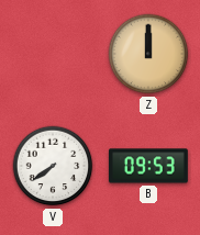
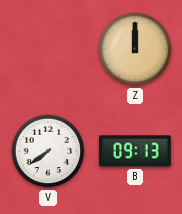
B: 09:53 -> 09:13 (135, 151)
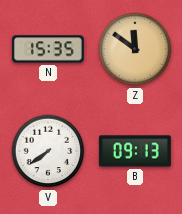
N: none -> 15:35 (48, 49)
Z: 12:00 -> 11:51 (135, 49)
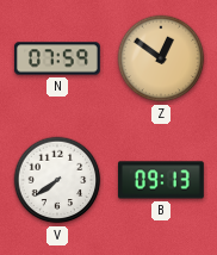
N: 15:35 -> 07:59 (57, 58)
Z: 11:51 -> 12:51 (161, 58)
